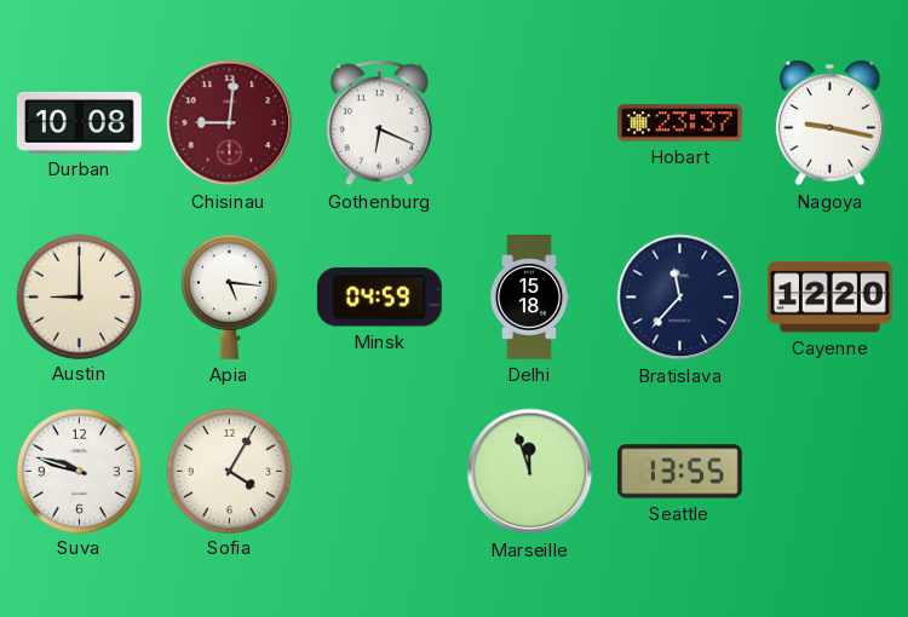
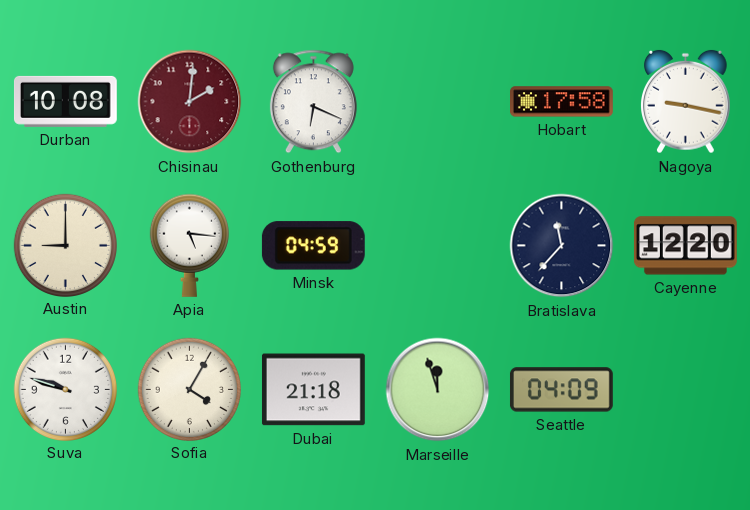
Chisinau: 9:01 -> 2:01 (190, 102)
Hobart: 23:37 -> 17:58 (562, 102)
Delhi: 15:18 -> none (529, 298)
Dubai: none -> 21:18 (313, 390)
Seattle: 13:55 -> 04:09 (561, 390)
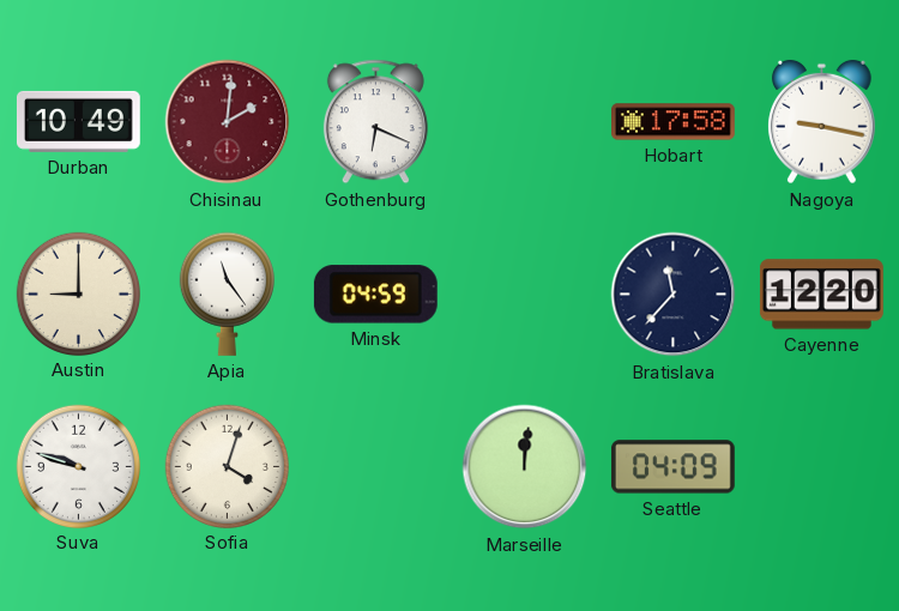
Durban: 10:08 -> 10:49 (78, 121)
Apia: 5:16 -> 11:24 (227, 294)
Sofia: 4:05 -> 4:03 (227, 466)
Dubai: 21:18 -> none (313, 390)
Marseille: 11:57 -> 12:01 (525, 467)
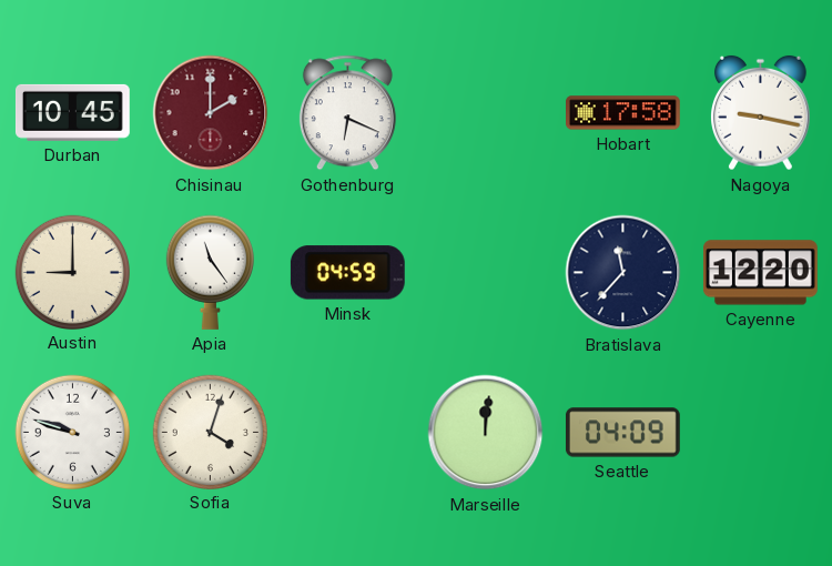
Durban: 10:49 -> 10:45 (72, 112)
Chisinau: 2:01 -> 2:00 (211, 113)
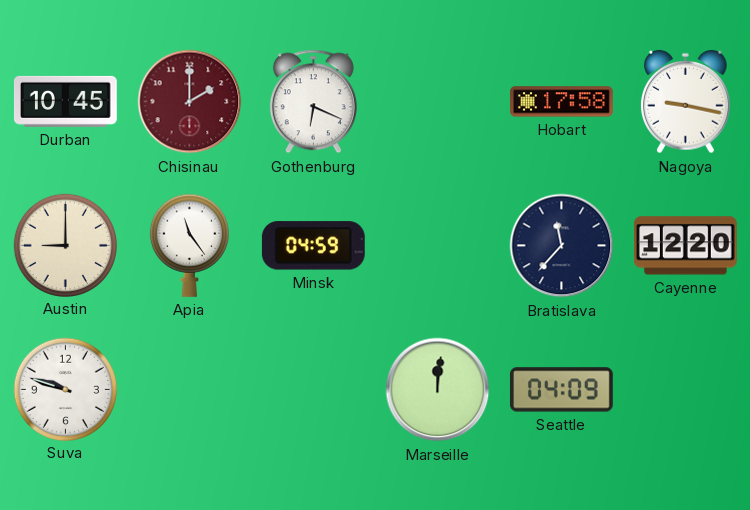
Sofia: 4:03 -> none (210, 432)
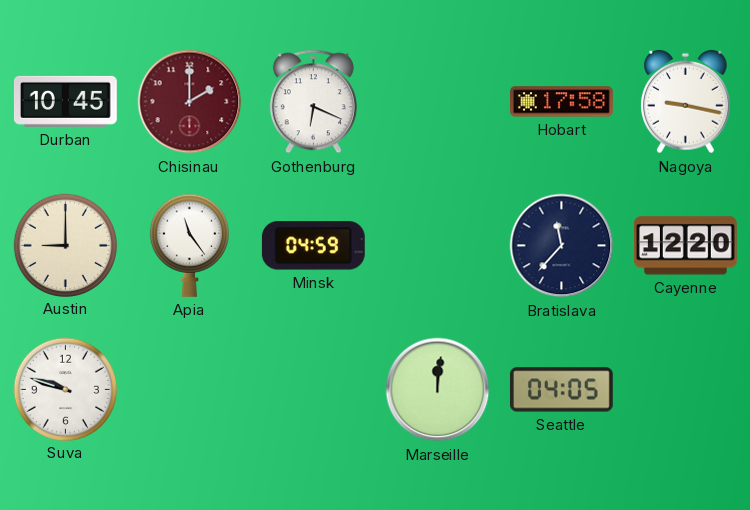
Seattle: 04:09 -> 04:05 (561, 390)
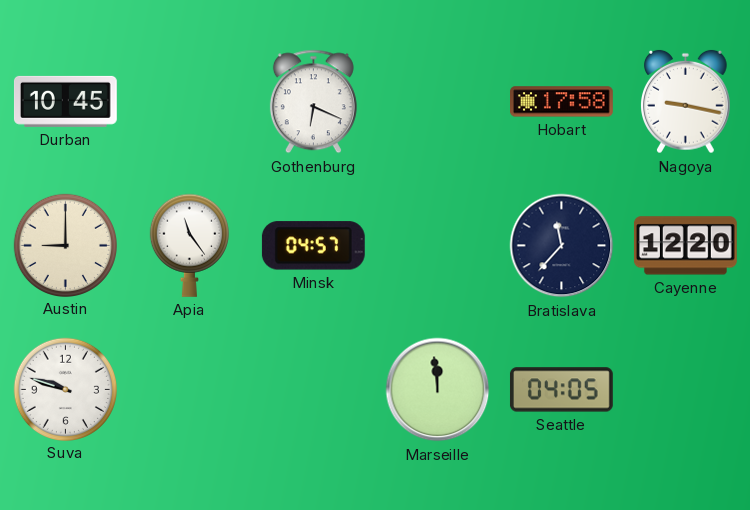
Chisinau: 2:00 -> none (190, 102)
Minsk: 04:59 -> 04:57 (313, 246)
Marseille: 12:01 -> 11:59 (438, 390)
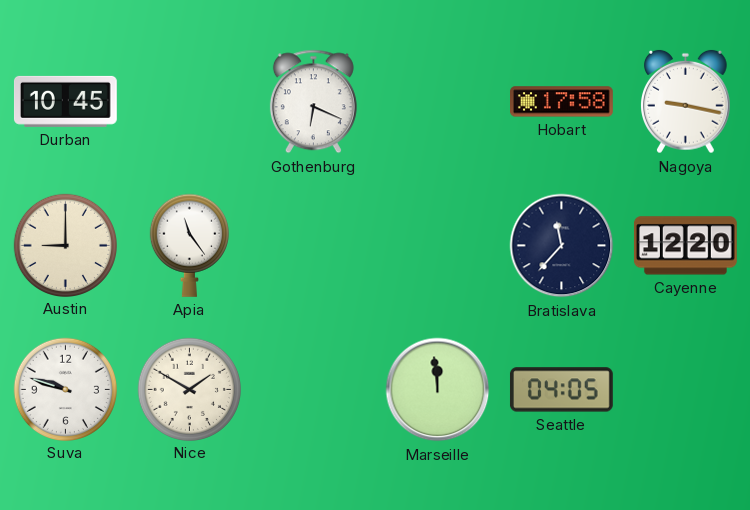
Minsk: 04:57 -> none (313, 246)
Nice: none -> 1:50 (189, 389)
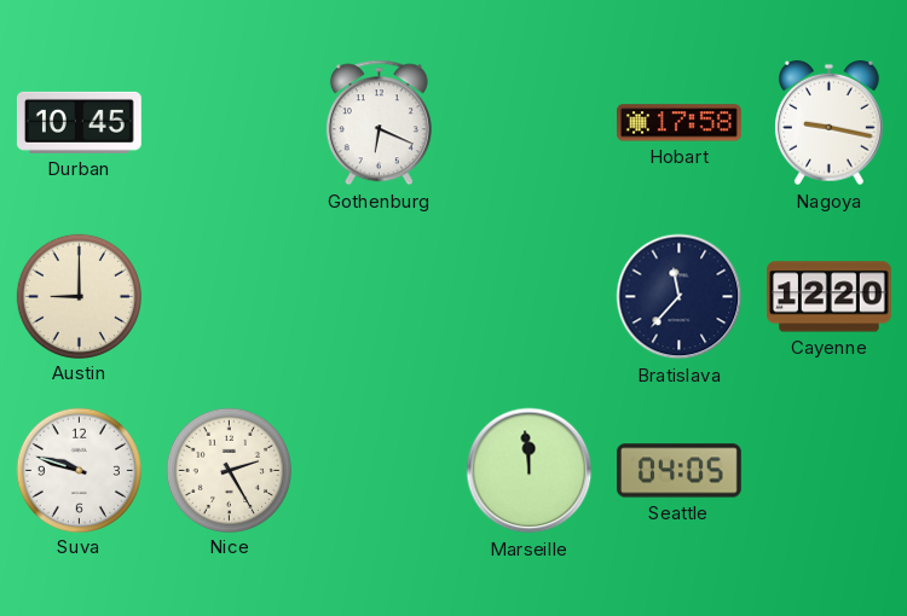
Apia: 11:24 -> none (189, 245)
Nice: 1:50 -> 2:25 (229, 470)
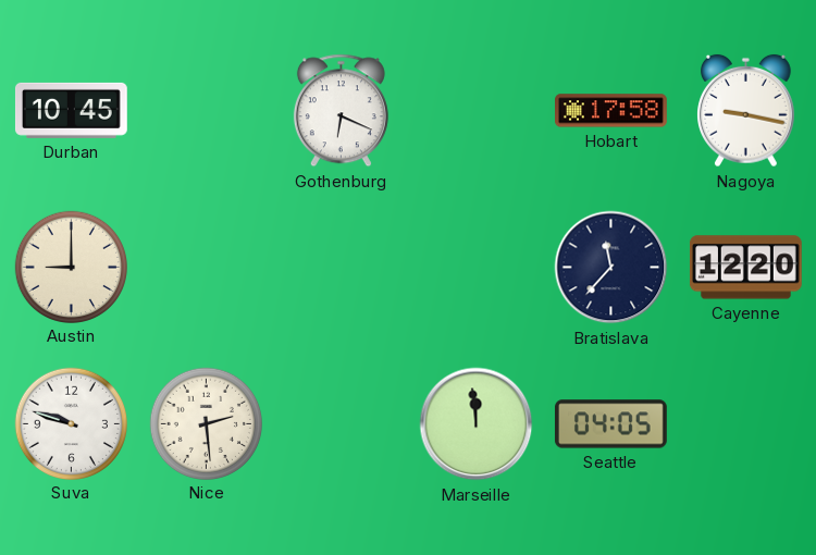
Nice: 2:25 -> 2:29 (206, 423)
